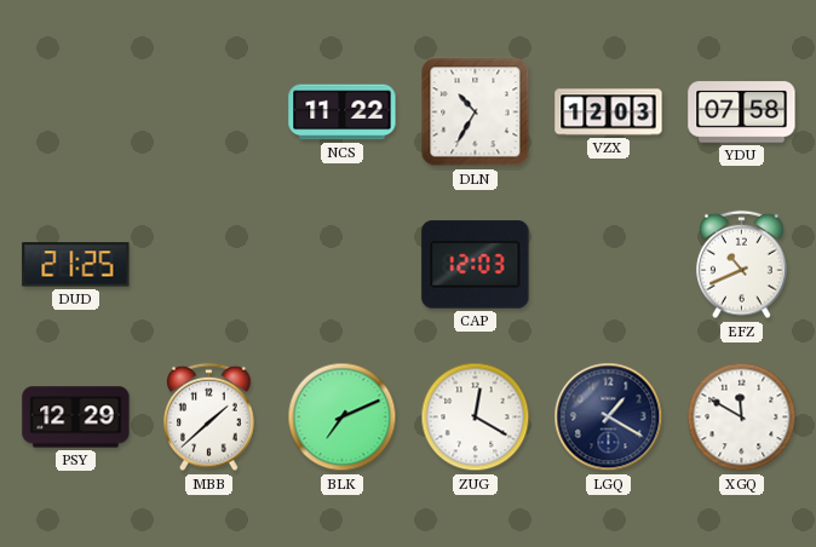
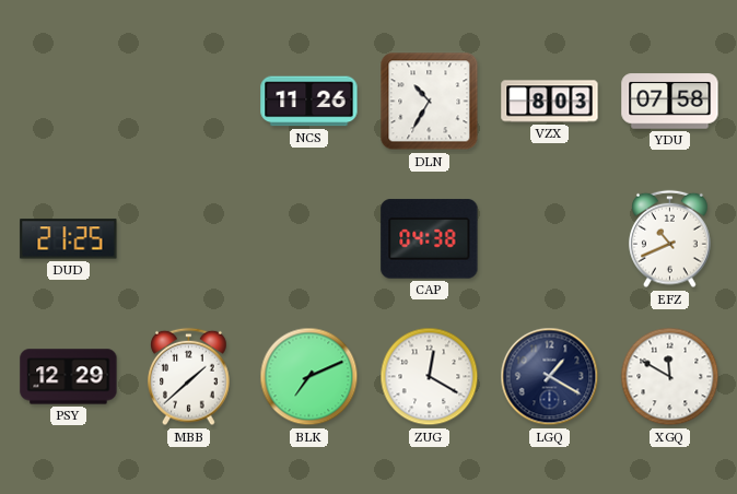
NCS: 11:22 -> 11:26 (309, 102)
VZX: 12:03 -> 8:03 (550, 102)
CAP: 12:03 -> 04:38 (430, 239)
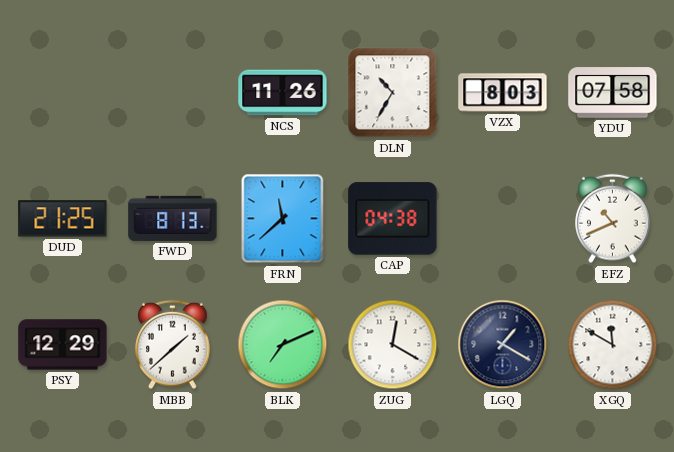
FWD: none -> 8:13 (173, 218)
FRN: none -> 11:38 (283, 219)
